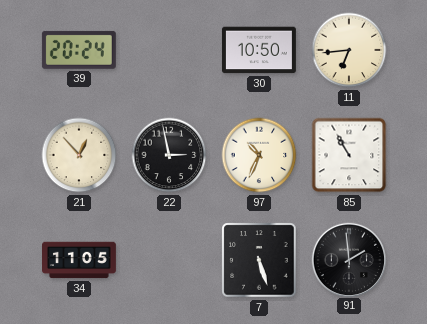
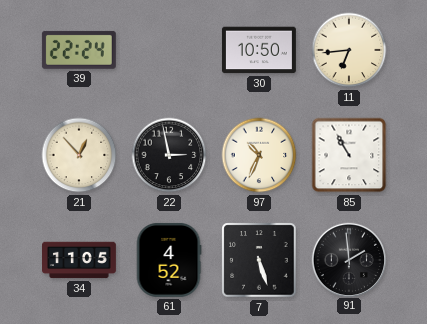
39: 20:24 -> 22:24 (79, 50)
61: none -> 4:52 (169, 260)
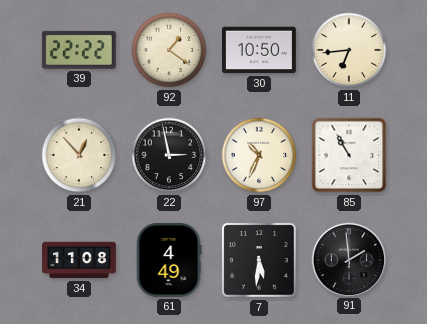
39: 22:24 -> 22:22 (79, 50)
92: none -> 1:21 (169, 50)
34: 11:05 -> 11:08 (80, 260)
61: 4:52 -> 4:49 (169, 260)
7: 5:27 -> 5:31 (259, 260)
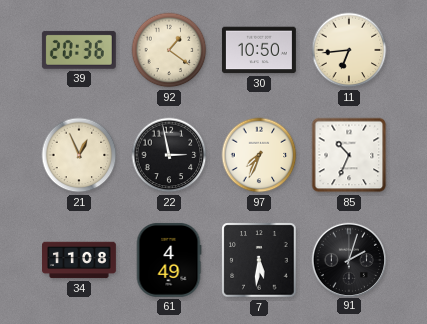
39: 22:22 -> 20:36 (79, 50)
21: 12:53 -> 12:56 (79, 155)
97: 10:34 -> 7:34 (259, 155)
85: 10:55 -> 10:34 (349, 155)
91: 1:59 -> 2:03 (348, 259)
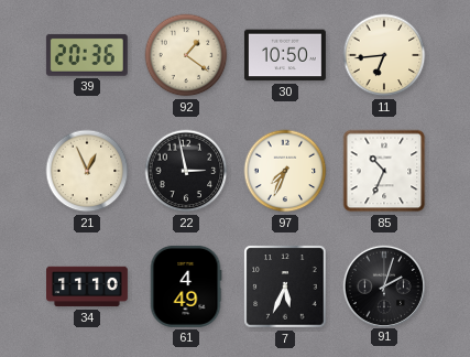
34: 11:08 -> 11:10 (88, 286)
7: 5:31 -> 5:34 (285, 286)
